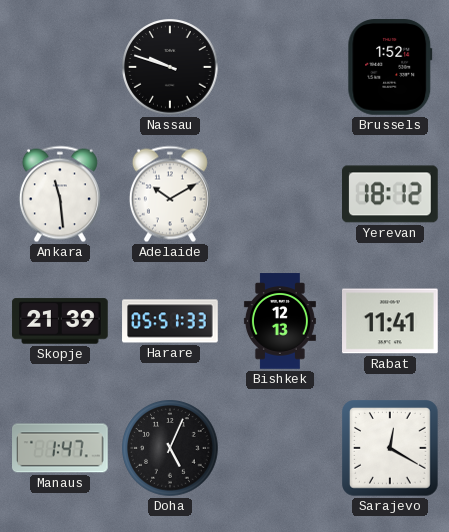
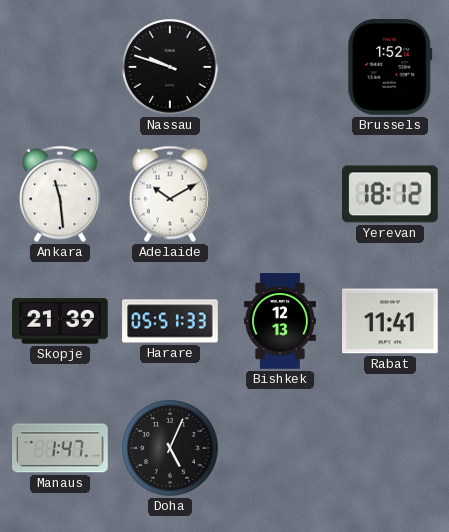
Sarajevo: 12:20 -> none (391, 449)
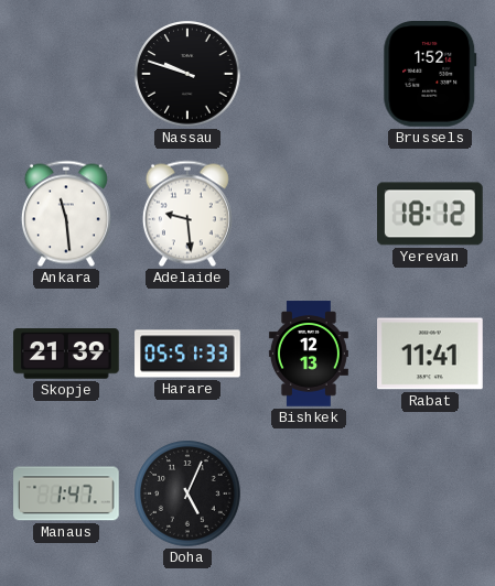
Adelaide: 10:10 -> 9:29 (187, 214)
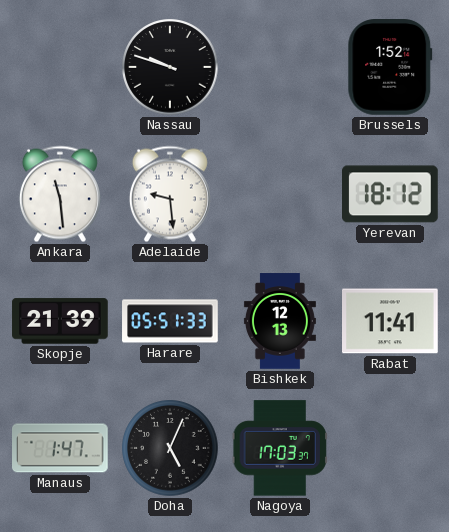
Nagoya: none -> 17:03 (280, 448)
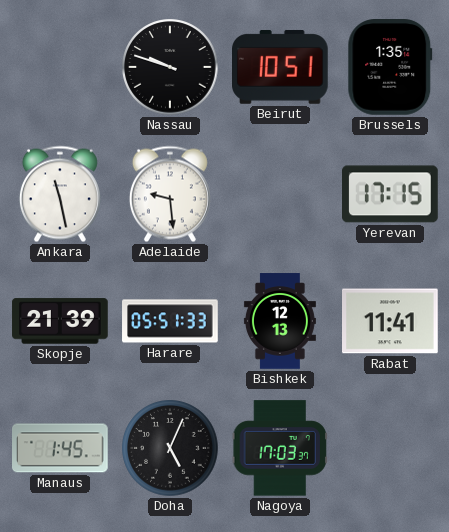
Beirut: none -> 10:51 (281, 67)
Brussels: 1:52 -> 1:35 (390, 68)
Ankara: 11:29 -> 11:28 (60, 194)
Yerevan: 18:12 -> 17:15 (391, 194)
Manaus: 1:47 -> 1:45 (60, 448)
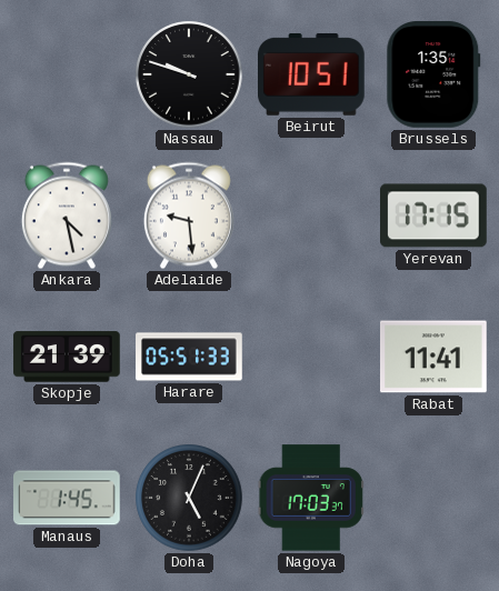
Ankara: 11:28 -> 4:28 (67, 216)
Bishkek: 12:13 -> none (280, 321)
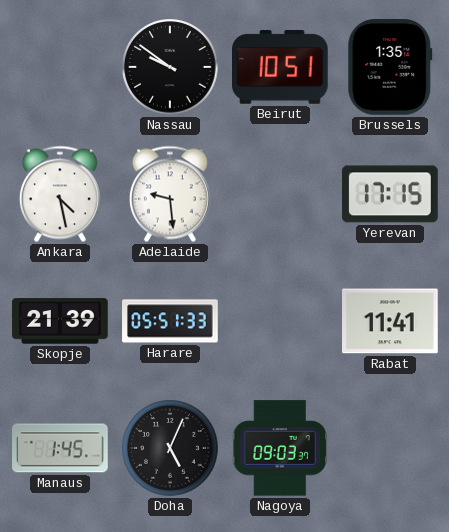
Nassau: 9:48 -> 9:51 (170, 67)
Nagoya: 17:03 -> 09:03 (280, 448)
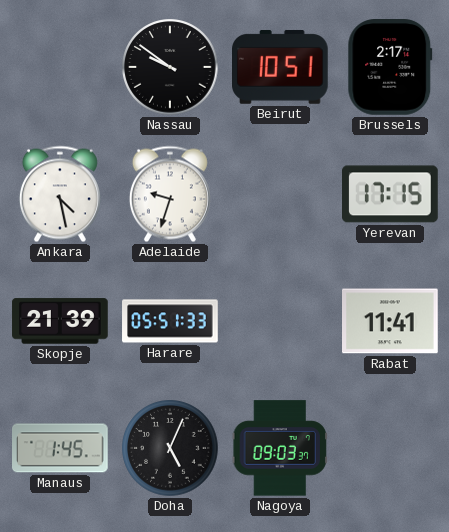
Brussels: 1:35 -> 2:17 (390, 68)
Adelaide: 9:29 -> 9:33 (170, 194)
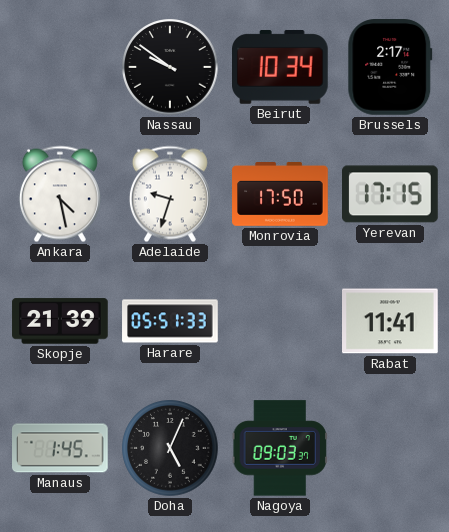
Beirut: 10:51 -> 10:34 (281, 67)
Monrovia: none -> 17:50 (280, 195)
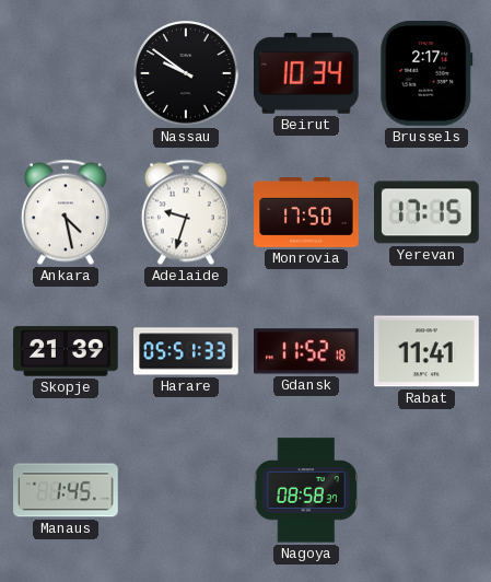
Gdansk: none -> 11:52 (307, 351)
Doha: 5:04 -> none (170, 448)
Nagoya: 09:03 -> 08:58 (306, 490)
